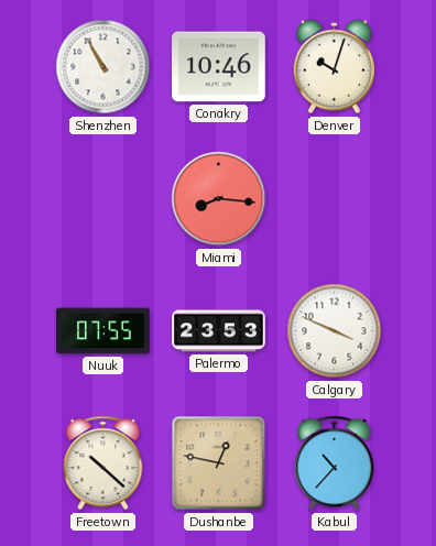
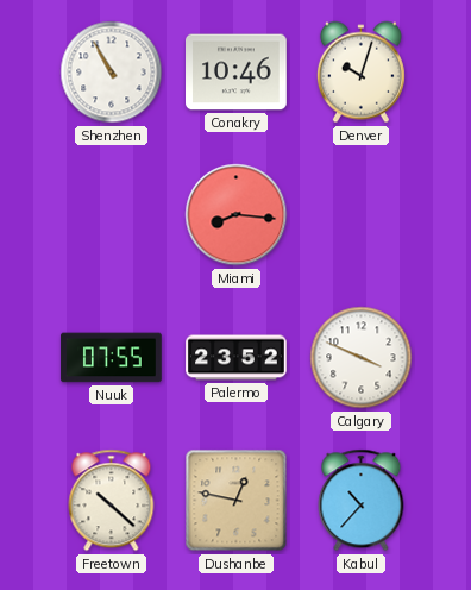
Palermo: 23:53 -> 23:52 (237, 358)
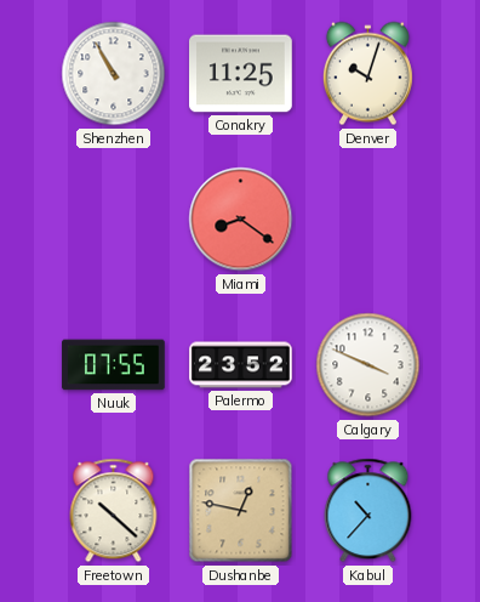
Conakry: 10:46 -> 11:25 (241, 74)
Miami: 8:16 -> 8:21 (241, 220)
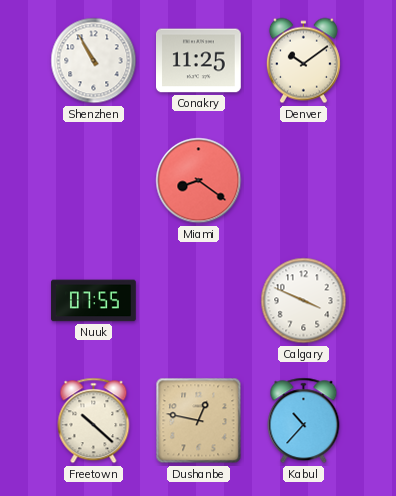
Denver: 10:03 -> 10:09 (303, 61)
Palermo: 23:52 -> none (241, 365)
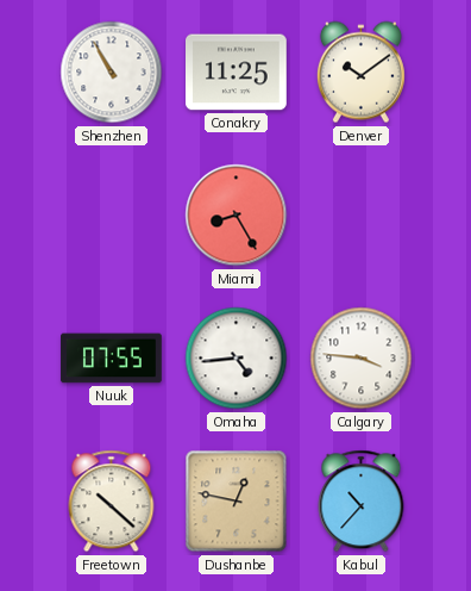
Miami: 8:21 -> 8:25 (237, 216)
Omaha: none -> 4:44 (237, 359)
Calgary: 3:49 -> 3:46 (362, 359)
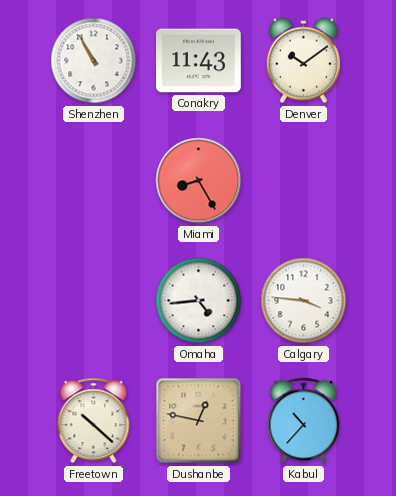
Conakry: 11:25 -> 11:43 (199, 61)
Nuuk: 07:55 -> none (112, 359)
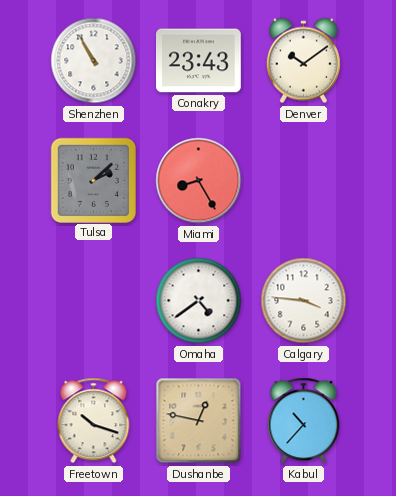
Conakry: 11:43 -> 23:43 (199, 61)
Tulsa: none -> 2:08 (93, 180)
Omaha: 4:44 -> 4:39 (199, 301)
Freetown: 10:22 -> 10:18 (94, 421)
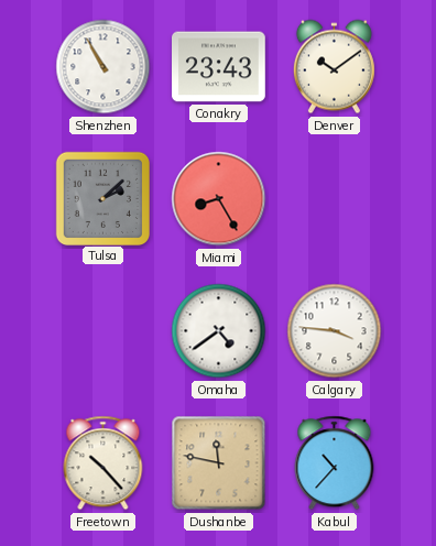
Freetown: 10:18 -> 10:23 (103, 463)
Dushanbe: 12:47 -> 11:47 (219, 463)
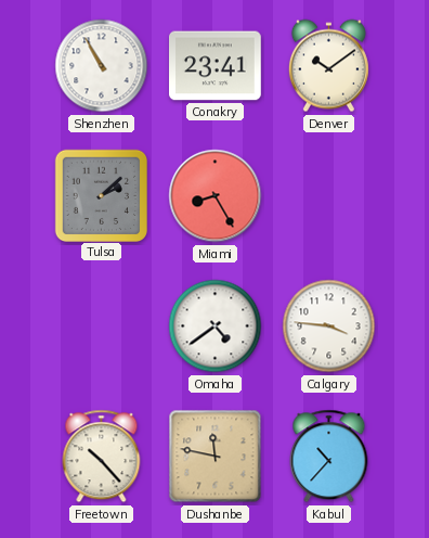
Conakry: 23:43 -> 23:41 (216, 66)
